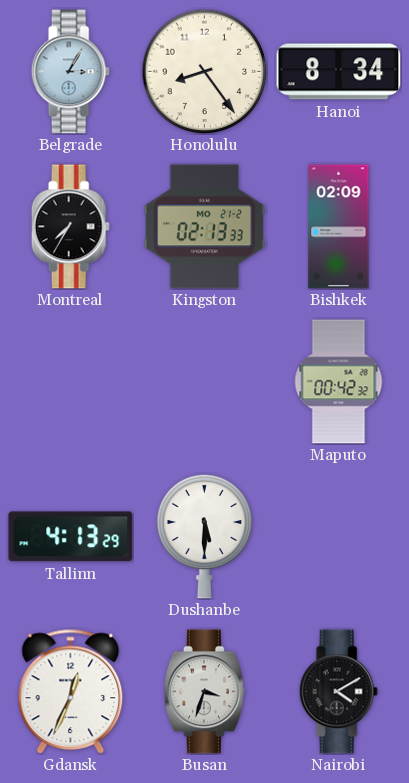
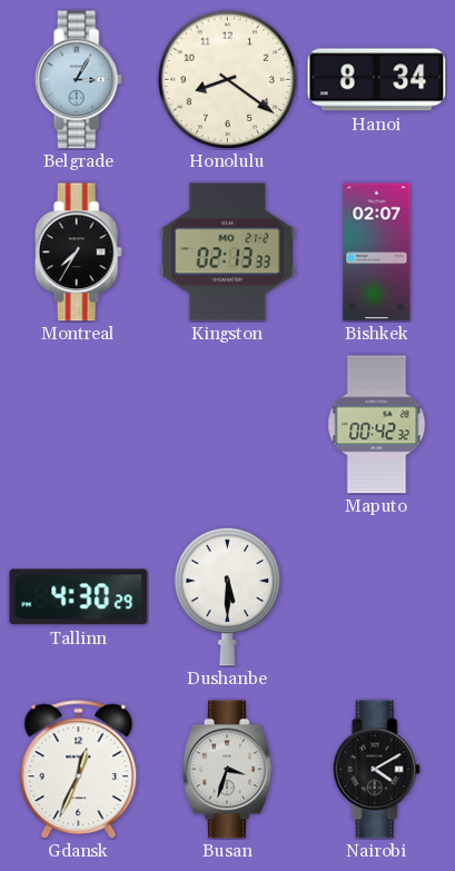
Honolulu: 8:24 -> 8:21 (227, 79)
Bishkek: 02:09 -> 02:07 (377, 253)
Tallinn: 4:13 -> 4:30 (79, 597)
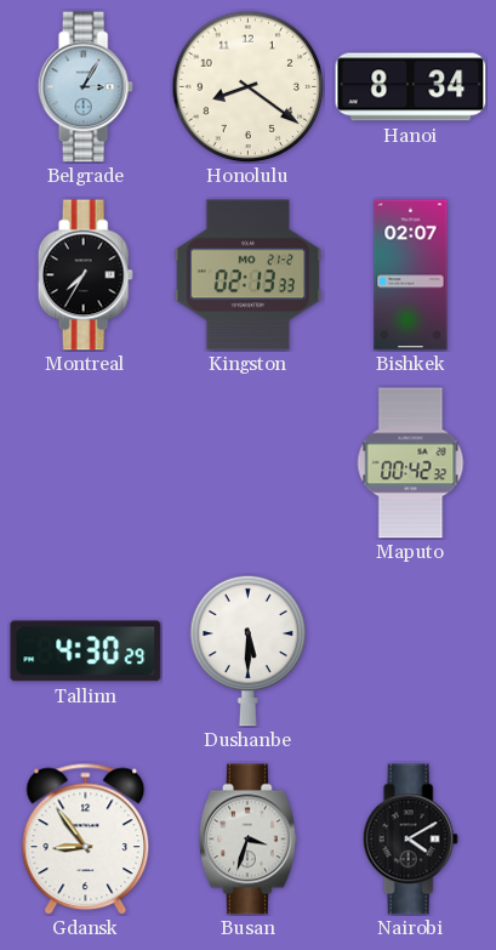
Gdansk: 12:34 -> 8:54 (86, 840)
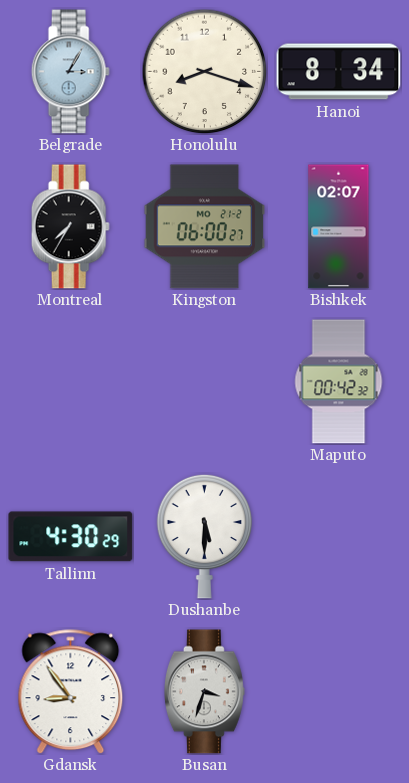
Honolulu: 8:21 -> 8:18 (204, 71)
Kingston: 02:13 -> 06:00 (205, 227)
Nairobi: 4:10 -> none (410, 840)
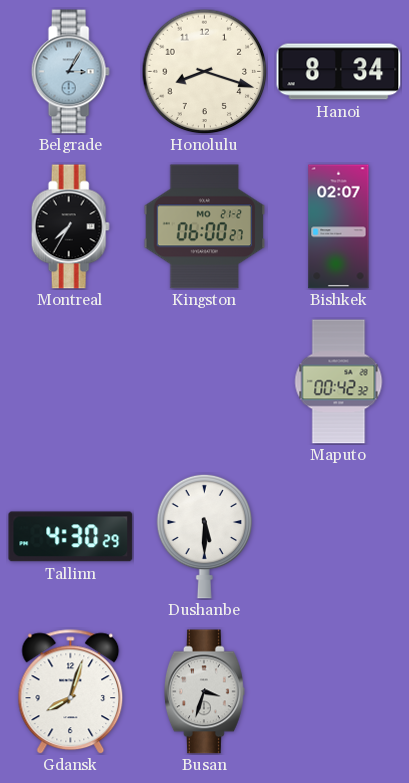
Gdansk: 8:54 -> 8:03 (71, 692)
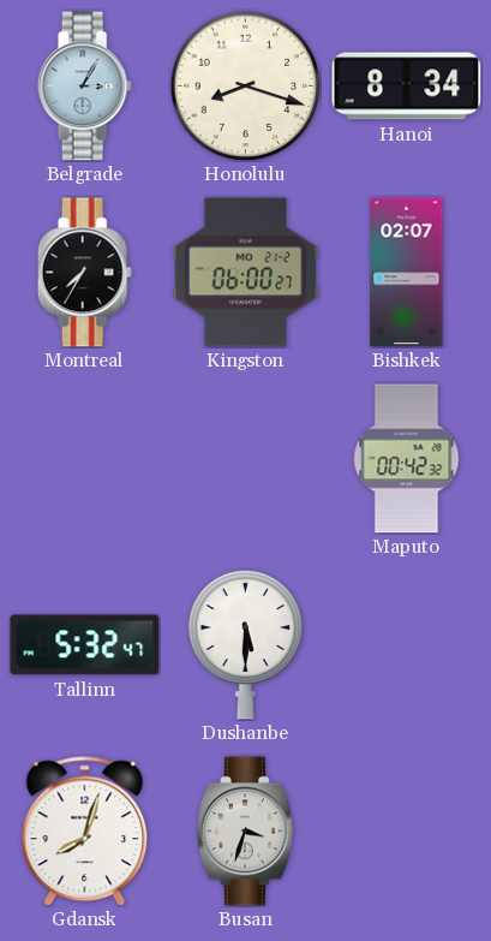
Tallinn: 4:30 -> 5:32 (85, 645)
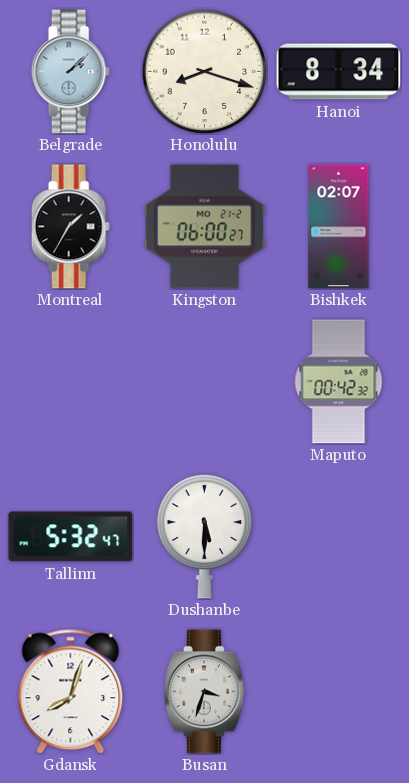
Belgrade: 3:05 -> 2:08 (70, 72)
Montreal: 7:35 -> 1:35 (70, 227)
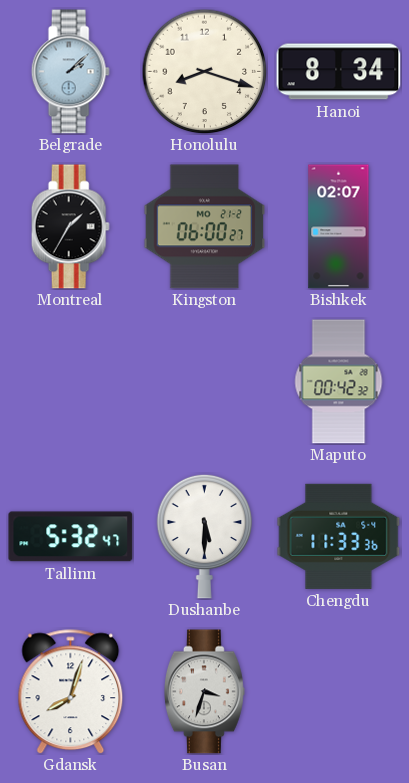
Chengdu: none -> 11:33 (339, 536)
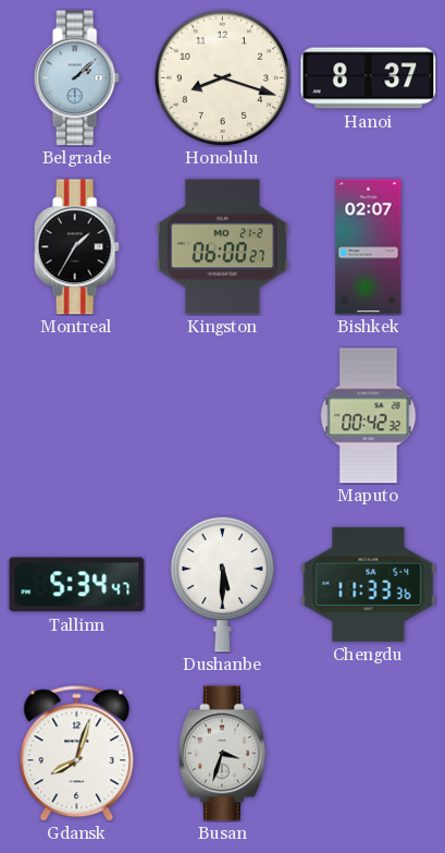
Hanoi: 8:34 -> 8:37 (369, 78)
Tallinn: 5:32 -> 5:34 (77, 585)
